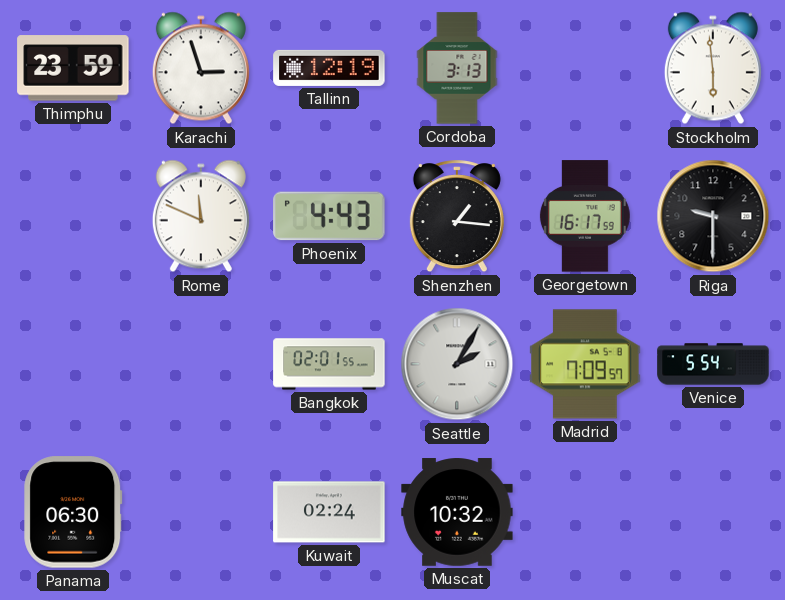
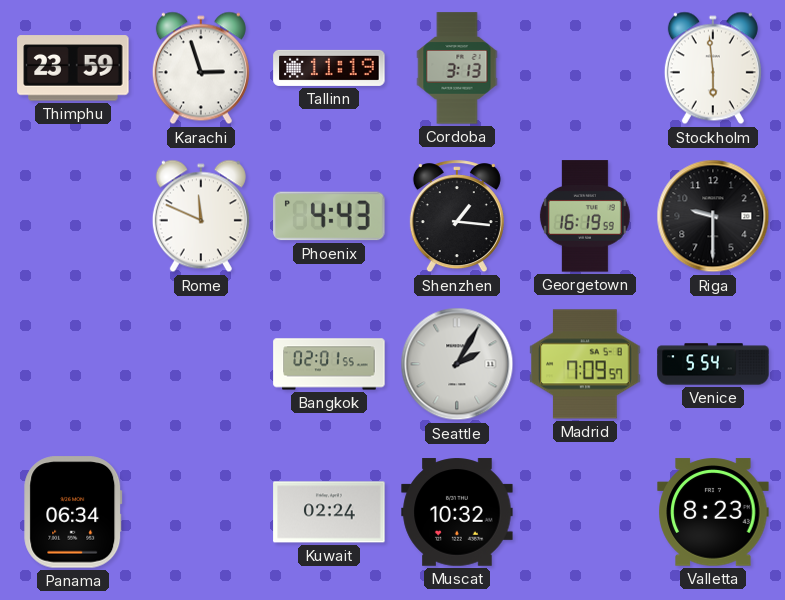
Tallinn: 12:19 -> 11:19 (329, 68)
Georgetown: 16:17 -> 16:19 (585, 216)
Panama: 06:30 -> 06:34 (73, 512)
Valletta: none -> 8:23 (713, 512)
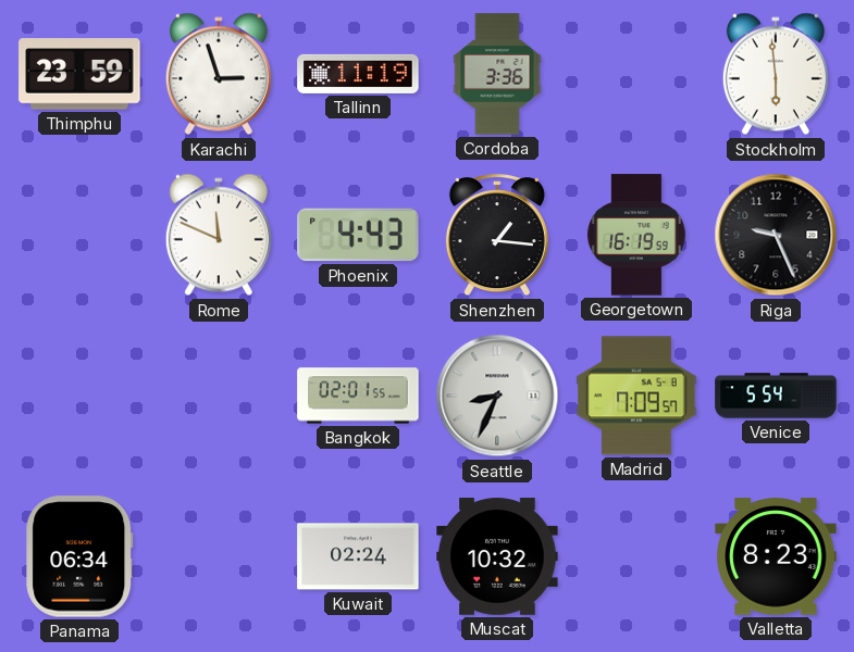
Cordoba: 3:13 -> 3:36 (497, 74)
Riga: 9:30 -> 9:26 (776, 235)
Seattle: 2:05 -> 8:34 (497, 396)
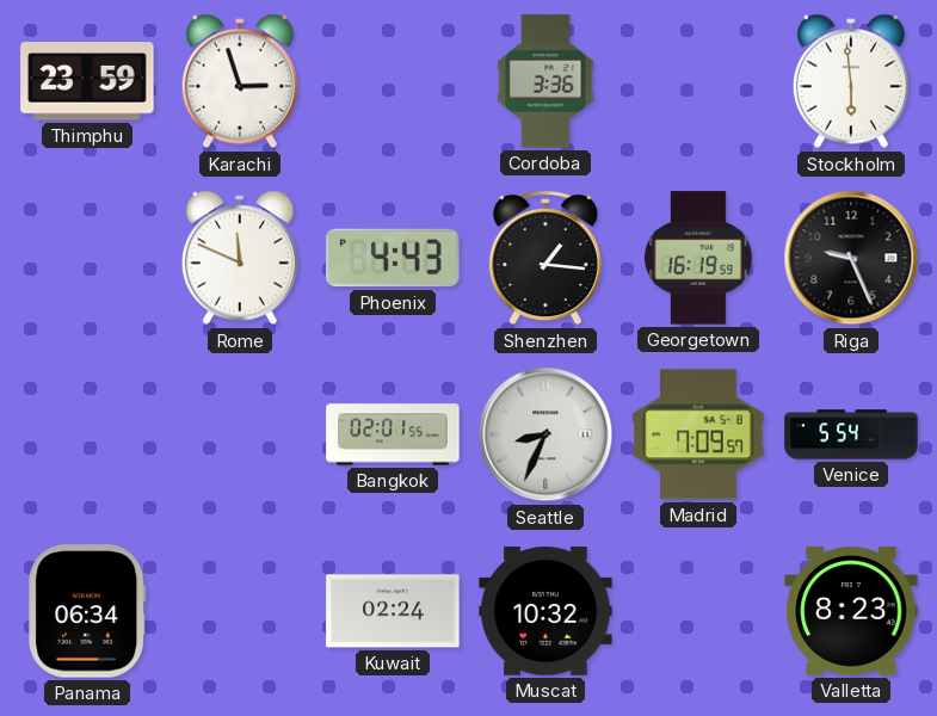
Tallinn: 11:19 -> none (358, 74)
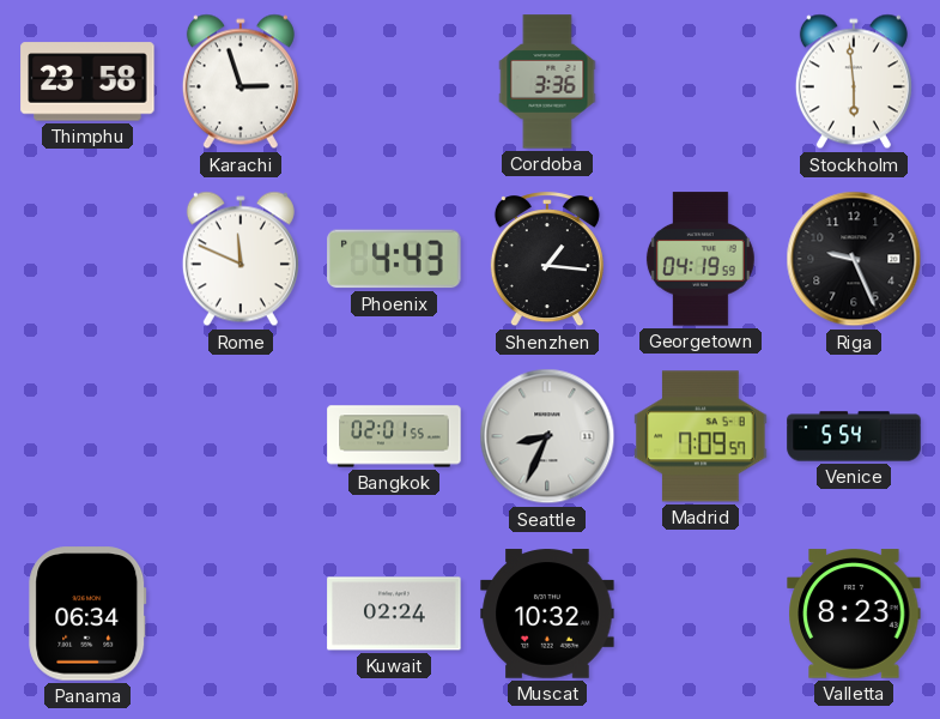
Thimphu: 23:59 -> 23:58 (87, 81)
Georgetown: 16:19 -> 04:19 (701, 259)
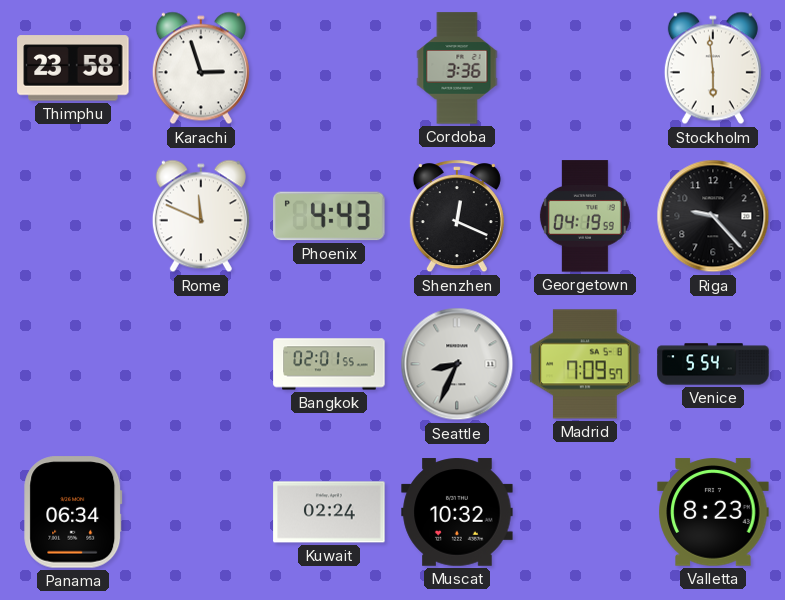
Shenzhen: 1:16 -> 12:19 (457, 217)
Riga: 9:26 -> 9:23 (713, 216)
